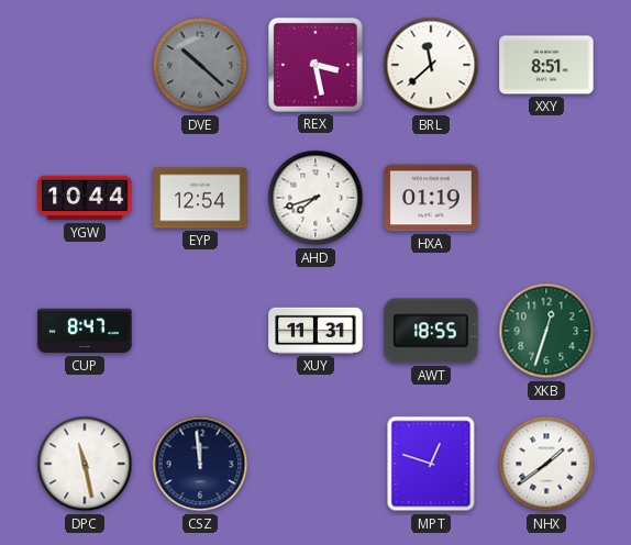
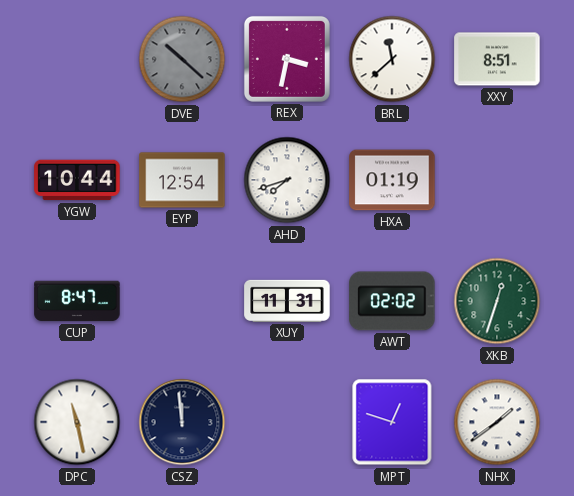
REX: 3:28 -> 3:32 (287, 59)
AWT: 18:55 -> 02:02 (392, 301)
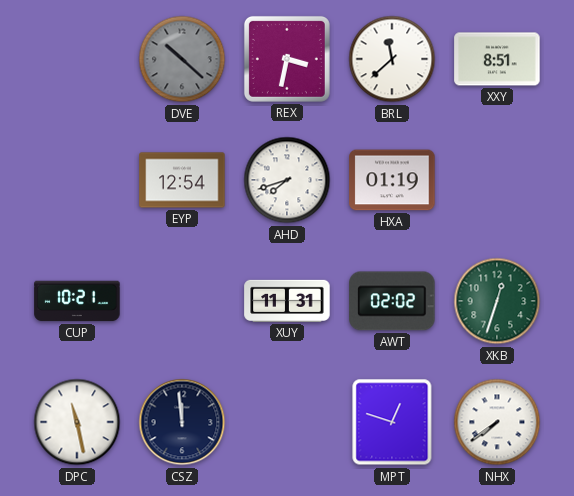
YGW: 10:44 -> none (77, 180)
CUP: 8:47 -> 10:21 (77, 301)
NHX: 1:39 -> 7:39 (497, 422)
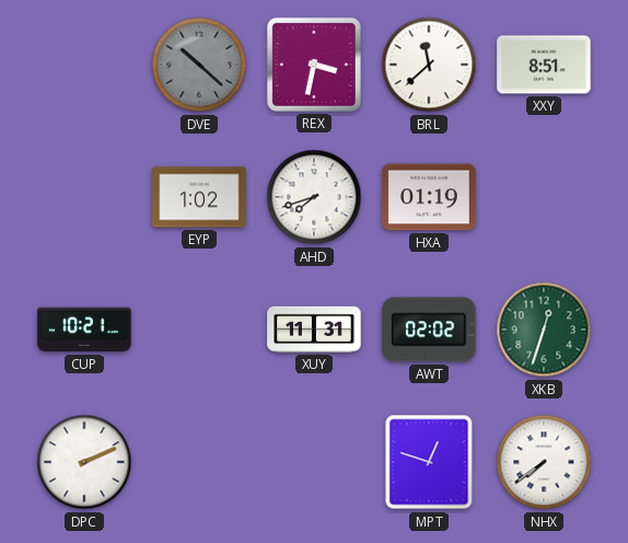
EYP: 12:54 -> 1:02 (199, 197)
DPC: 11:28 -> 2:11 (84, 462)
CSZ: 11:59 -> none (182, 422)
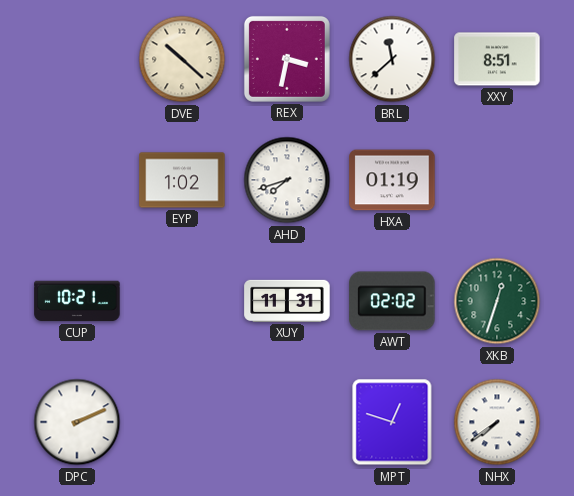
DVE dial: grey -> cream (182, 59)
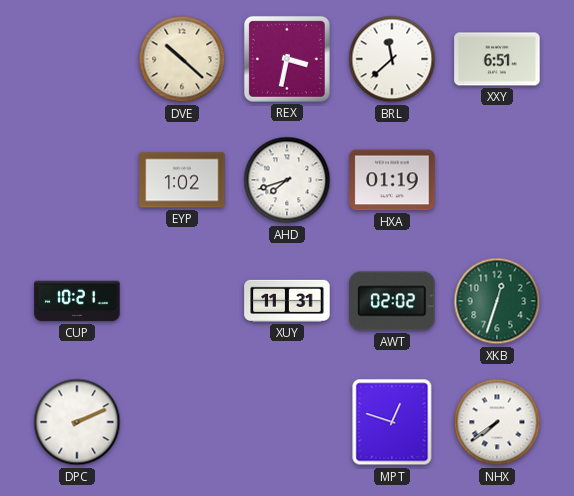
XXY: 8:51 -> 6:51 (497, 59)
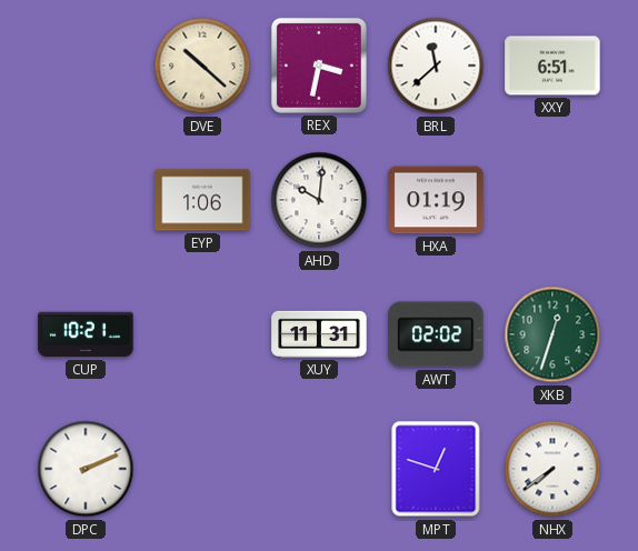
EYP: 1:02 -> 1:06 (202, 200)
AHD: 7:42 -> 10:01 (319, 200)
